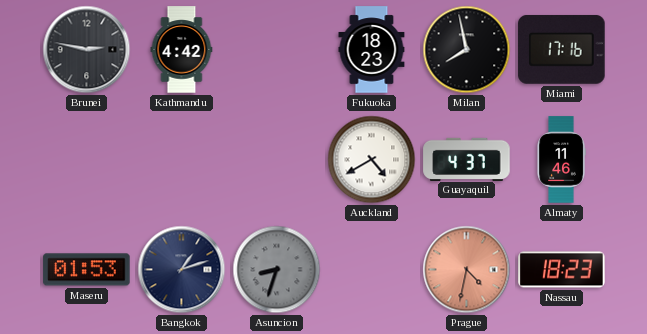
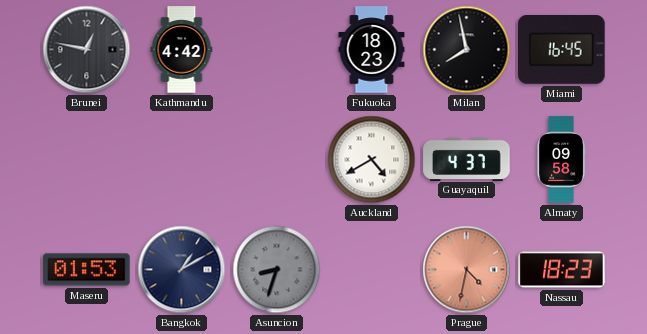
Brunei: 2:47 -> 12:47 (87, 50)
Miami: 17:16 -> 16:45 (562, 49)
Almaty: 11:46 -> 09:58 (561, 160)
Bangkok: 1:12 -> 1:10 (182, 270)
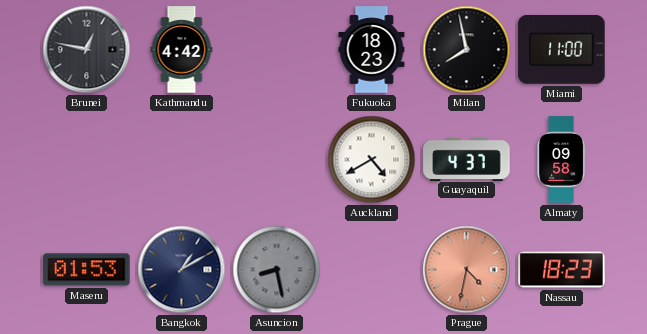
Miami: 16:45 -> 11:00 (562, 49)
Asuncion: 8:33 -> 8:28 (277, 270)
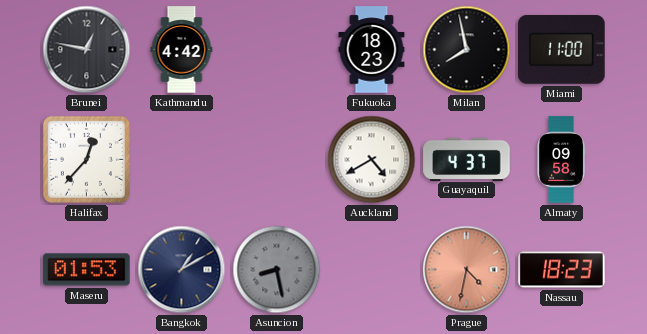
Halifax: none -> 12:37 (86, 159)
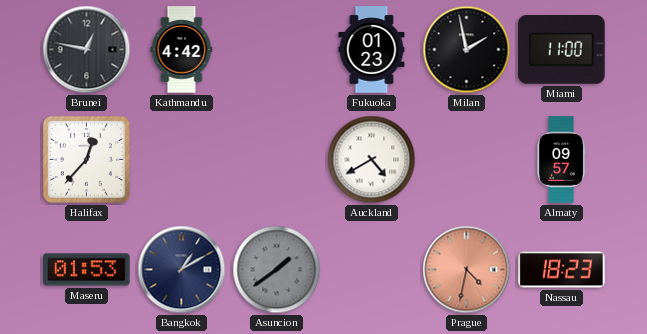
Fukuoka: 18:23 -> 01:23 (372, 50)
Milan: 7:58 -> 1:58 (467, 50)
Guayaquil: 4:37 -> none (467, 159)
Almaty: 09:58 -> 09:57 (561, 160)
Asuncion: 8:28 -> 1:39 (277, 270)
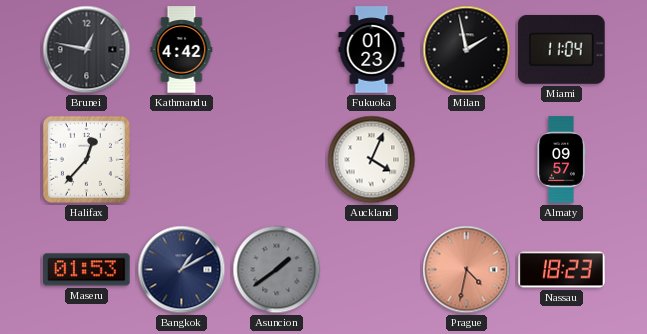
Miami: 11:00 -> 11:04 (562, 49)
Auckland: 4:40 -> 4:04 (372, 160)
